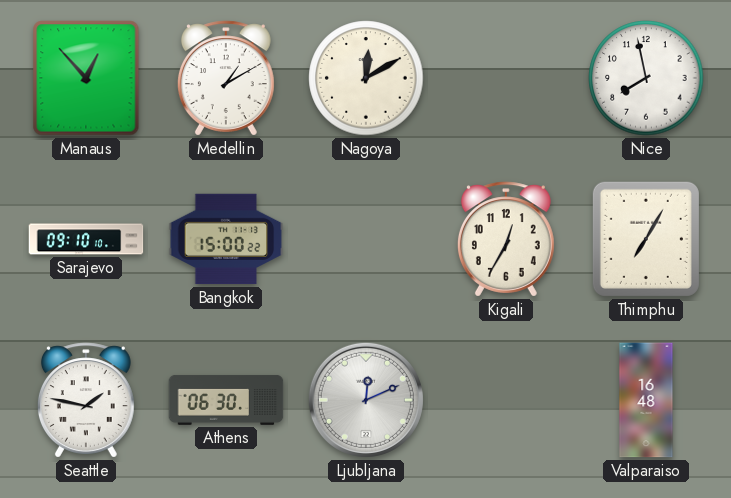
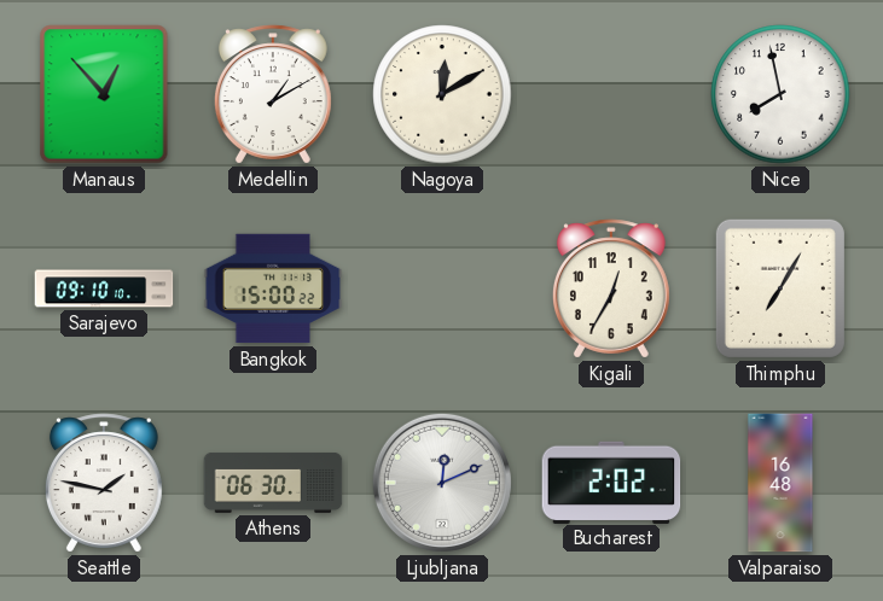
Bucharest: none -> 2:02 (611, 482)
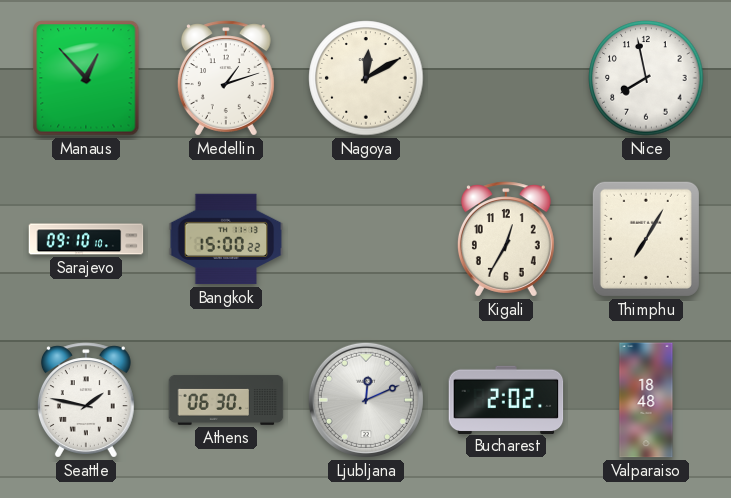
Medellin: 1:10 -> 1:12 (226, 78)
Valparaiso: 16:48 -> 18:48 (646, 400)
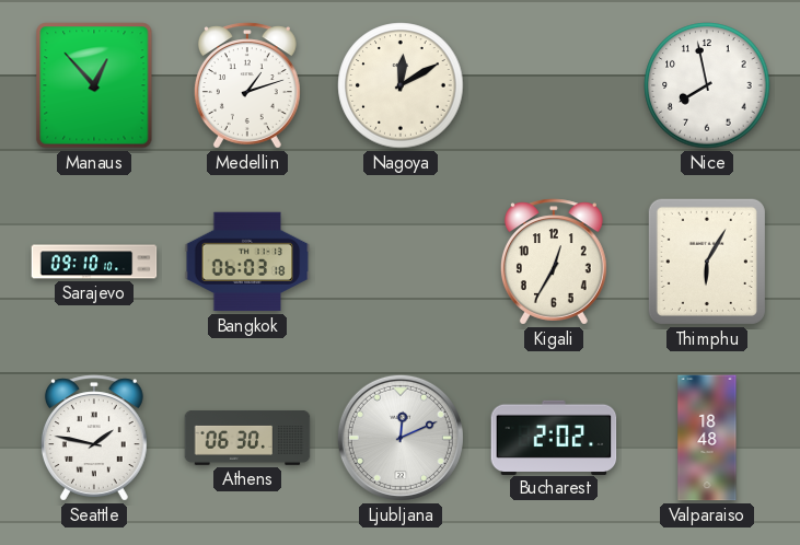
Bangkok: 15:00 -> 06:03 (247, 262)
Thimphu: 7:05 -> 6:05 (707, 262)
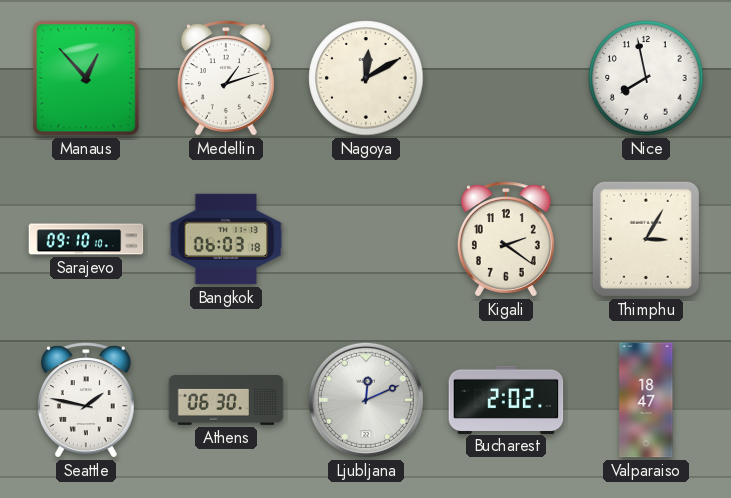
Kigali: 12:35 -> 2:21 (506, 239)
Thimphu: 6:05 -> 3:05 (646, 239)
Valparaiso: 18:48 -> 18:47 (646, 400)
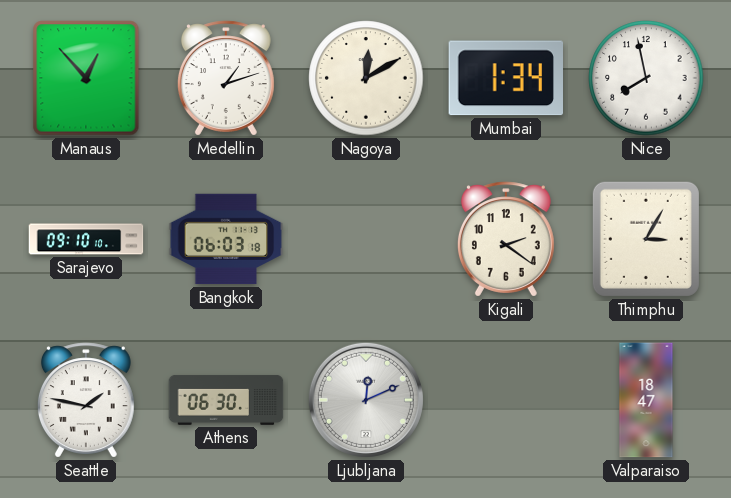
Mumbai: none -> 1:34 (506, 78)
Bucharest: 2:02 -> none (506, 399)
